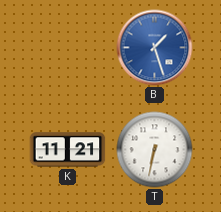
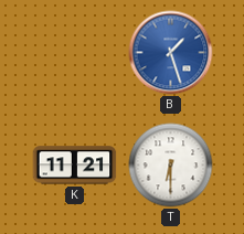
T: 6:32 -> 6:30 (171, 166)
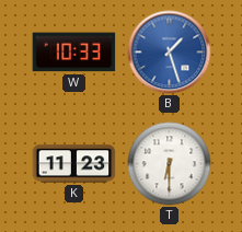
W: none -> 10:33 (74, 53)
K: 11:21 -> 11:23 (74, 164)
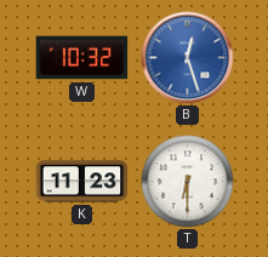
W: 10:33 -> 10:32 (82, 58)
B: 1:27 -> 12:27 (188, 58)
